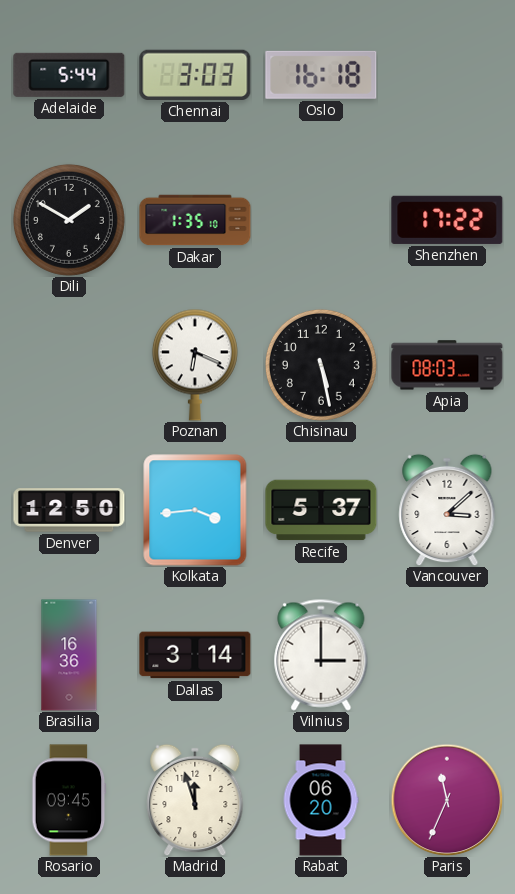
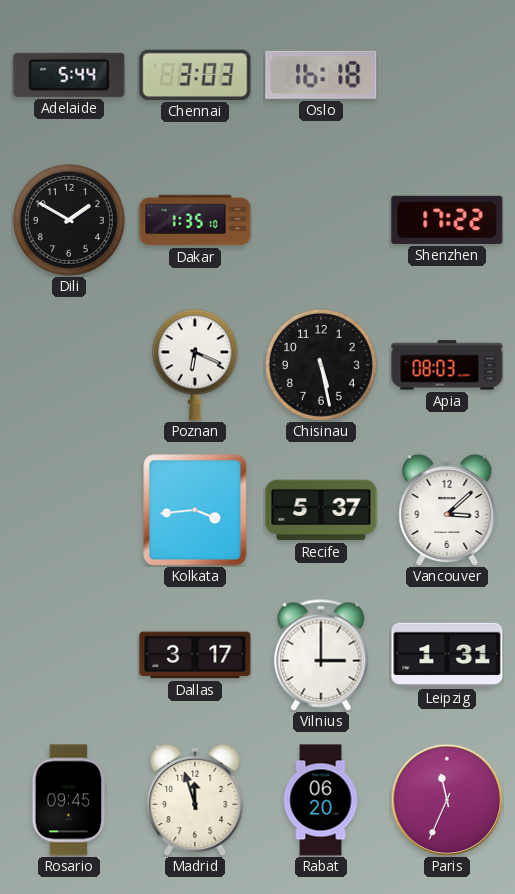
Denver: 12:50 -> none (69, 510)
Brasilia: 16:36 -> none (69, 655)
Dallas: 3:14 -> 3:17 (195, 655)
Leipzig: none -> 1:31 (447, 655)
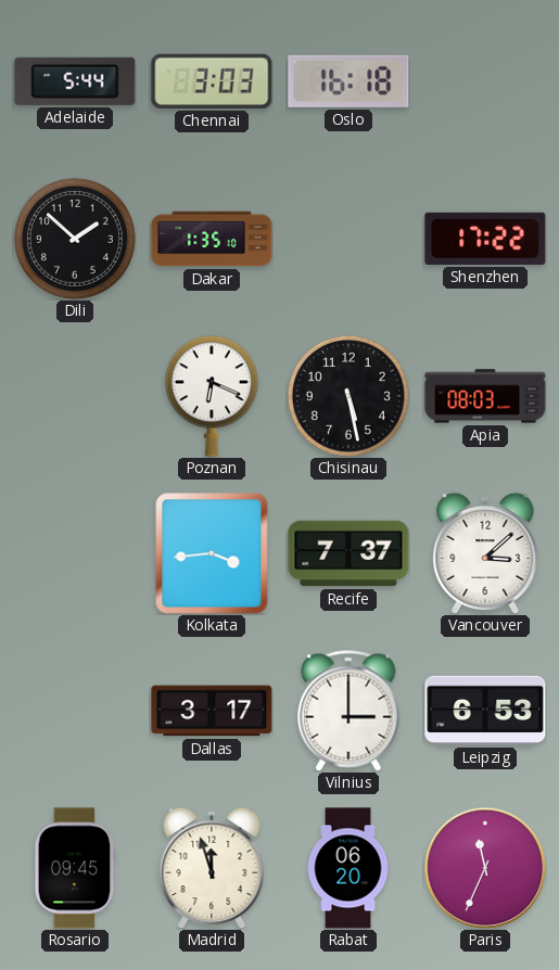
Dili: 1:50 -> 1:52 (75, 239)
Recife: 5:37 -> 7:37 (348, 553)
Leipzig: 1:31 -> 6:53 (485, 711)
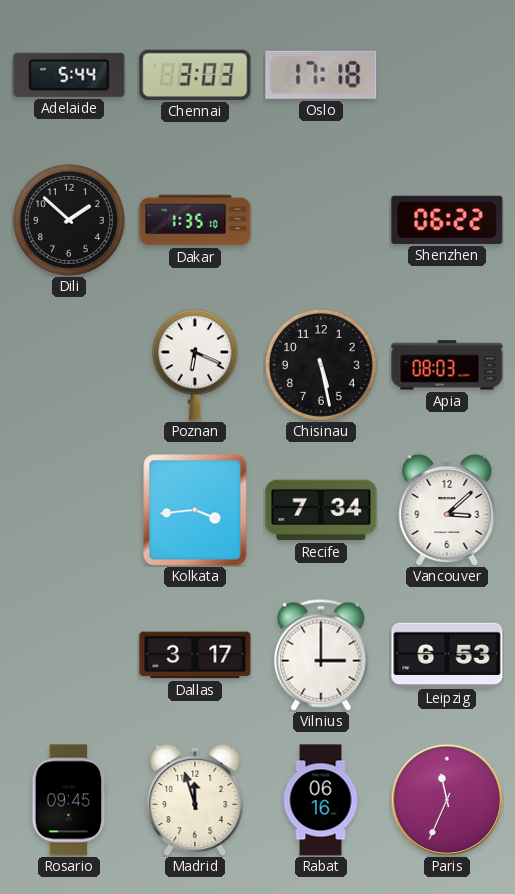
Oslo: 16:18 -> 17:18 (321, 75)
Shenzhen: 17:22 -> 06:22 (447, 220)
Recife: 7:37 -> 7:34 (321, 510)
Rabat: 06:20 -> 06:16 (321, 800)
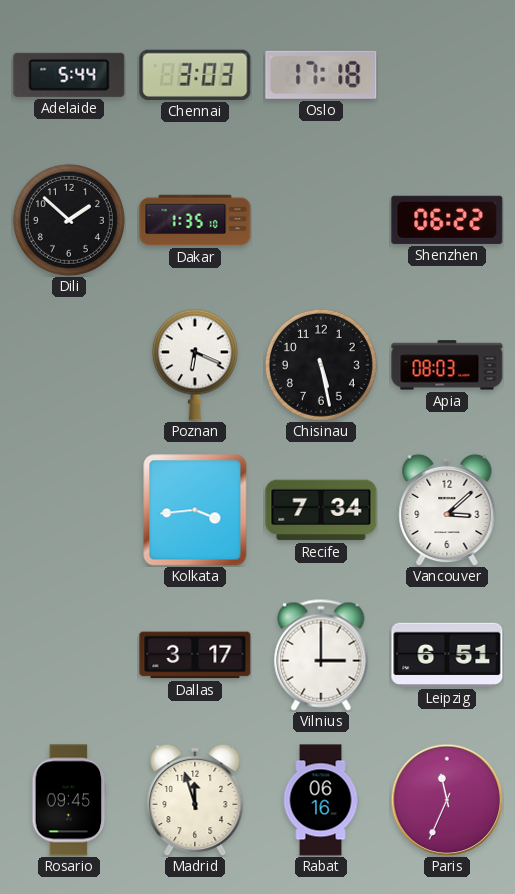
Leipzig: 6:53 -> 6:51 (447, 655)
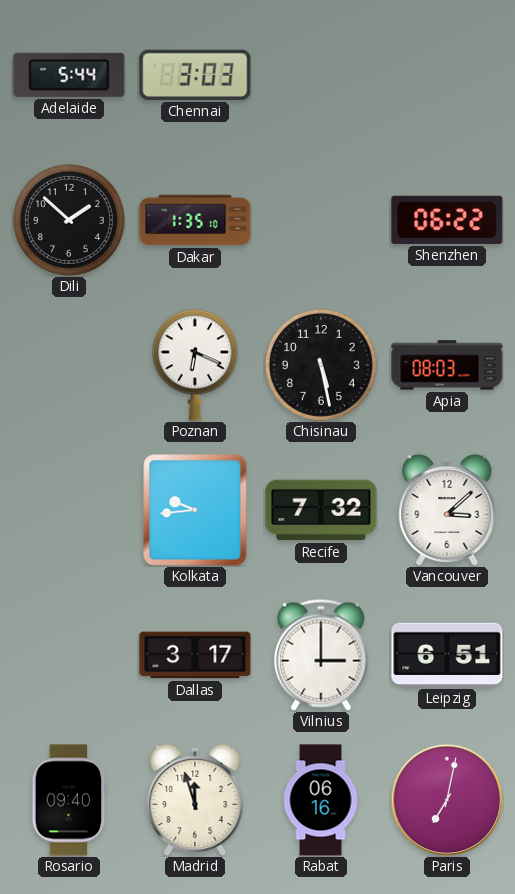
Oslo: 17:18 -> none (321, 75)
Kolkata: 3:44 -> 9:44 (195, 510)
Recife: 7:34 -> 7:32 (321, 510)
Rosario: 09:45 -> 09:40 (69, 800)
Paris: 11:34 -> 7:02 (447, 800)
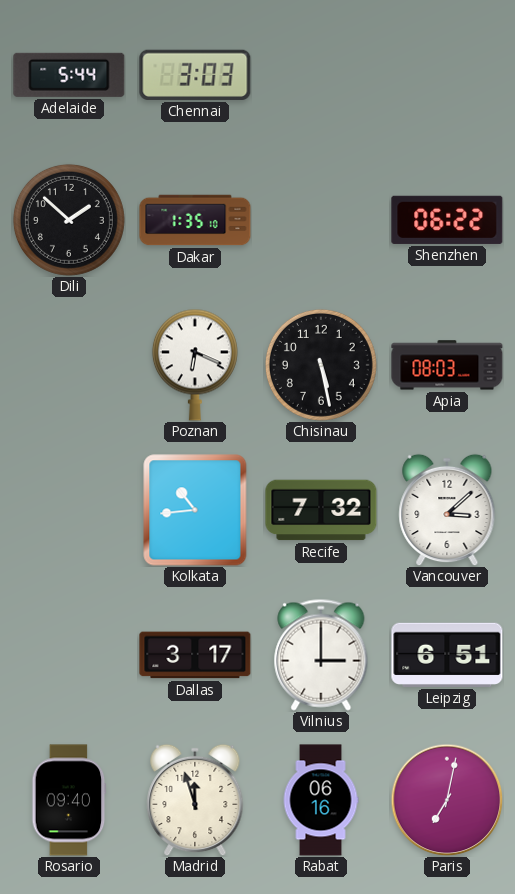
Kolkata: 9:44 -> 10:44 (195, 510)
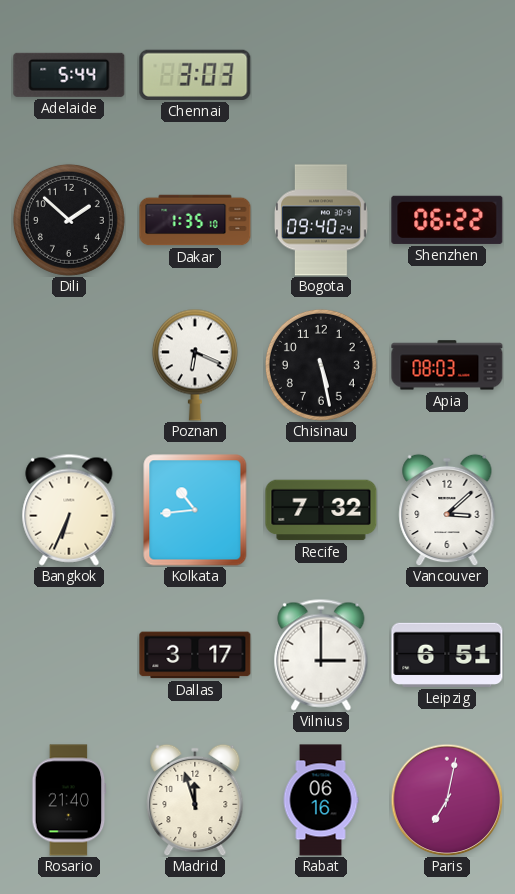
Bogota: none -> 09:40 (322, 220)
Bangkok: none -> 6:34 (69, 510)
Rosario: 09:40 -> 21:40 (69, 800)
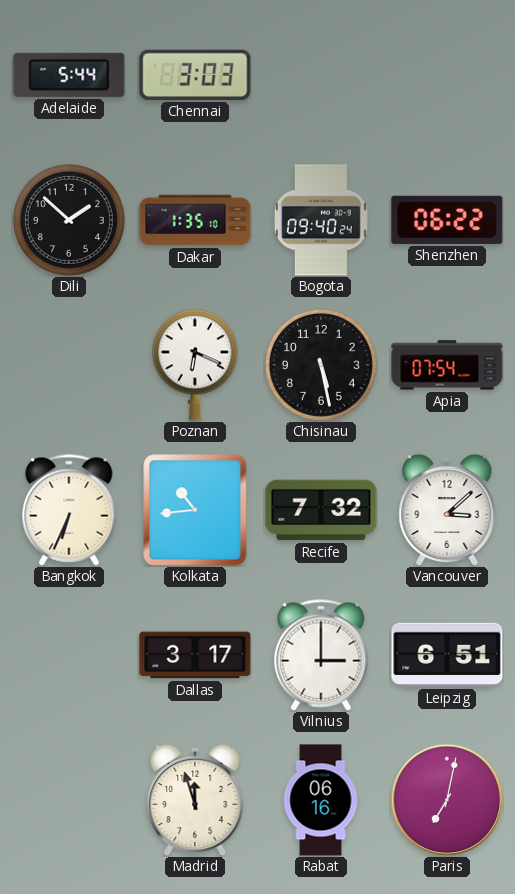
Apia: 08:03 -> 07:54 (447, 365)
Rosario: 21:40 -> none (69, 800)
